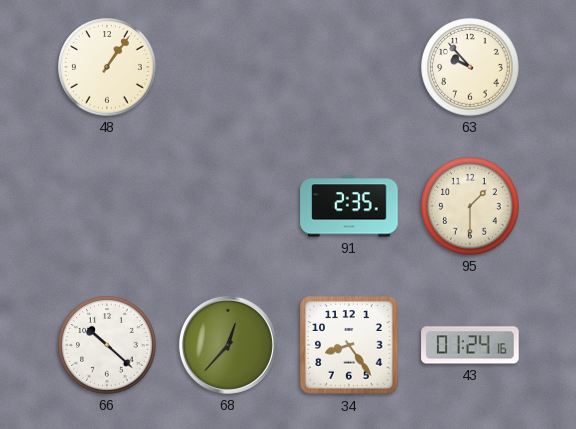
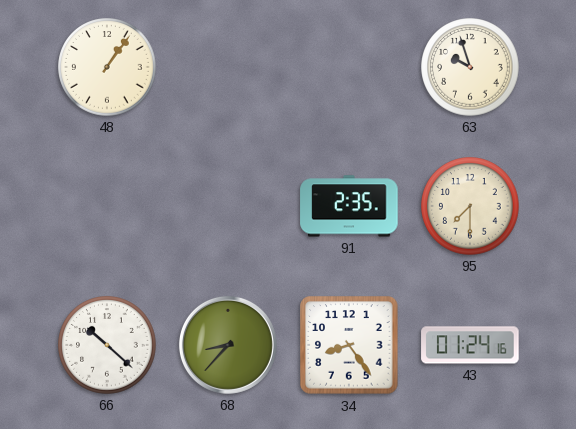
63: 9:53 -> 9:57 (470, 67)
95: 1:30 -> 7:30 (470, 206)
68: 12:37 -> 8:37 (228, 345)
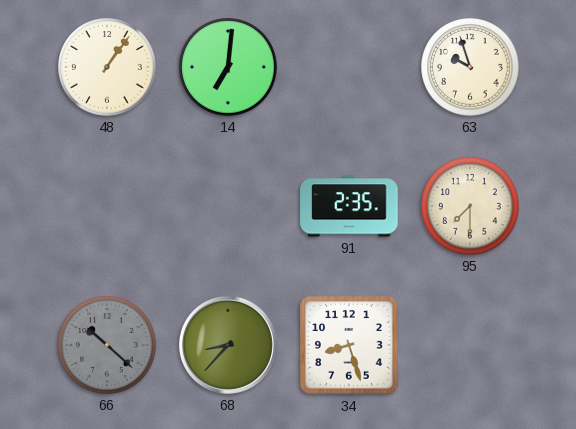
14: none -> 7:01 (228, 67)
66 dial: white -> grey (107, 345)
34: 8:24 -> 8:27 (349, 345)
43: 01:24 -> none (470, 345)
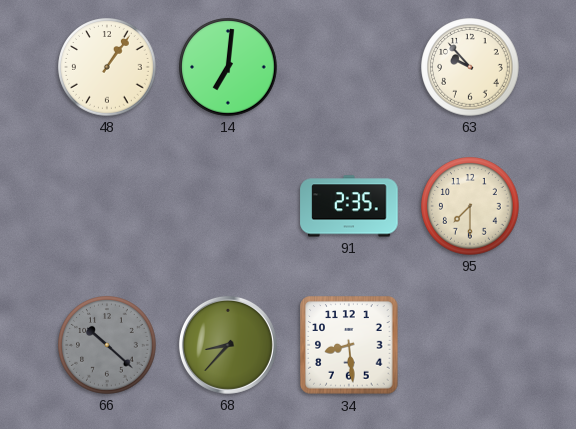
63: 9:57 -> 9:53 (470, 67)
34: 8:27 -> 8:29 (349, 345)
